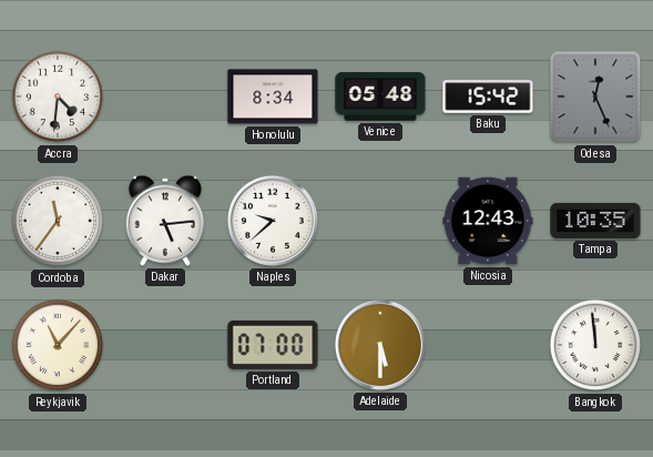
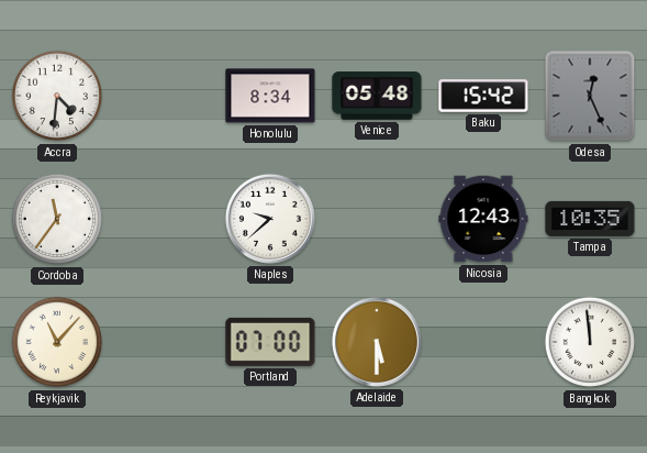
Dakar: 5:14 -> none (164, 221)
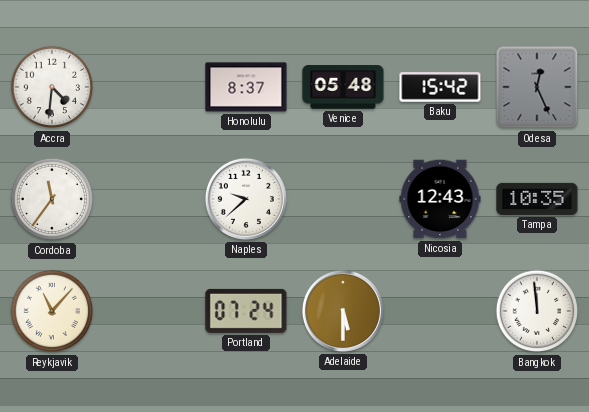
Honolulu: 8:34 -> 8:37 (246, 87)
Portland: 07:00 -> 07:24 (246, 311)
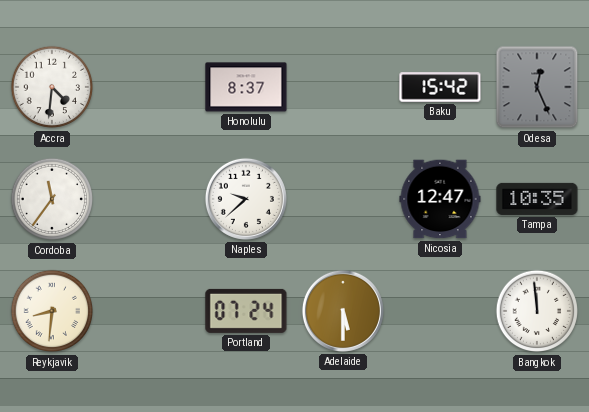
Venice: 05:48 -> none (343, 87)
Nicosia: 12:43 -> 12:47 (440, 199)
Reykjavik: 11:07 -> 8:31 (52, 311)
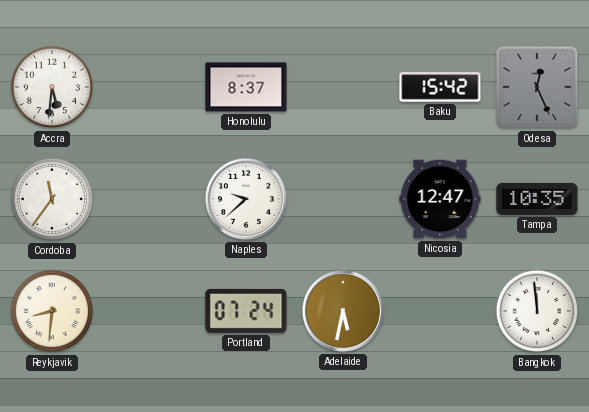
Accra: 4:31 -> 5:31 (52, 87)
Adelaide: 5:30 -> 5:32 (343, 311)
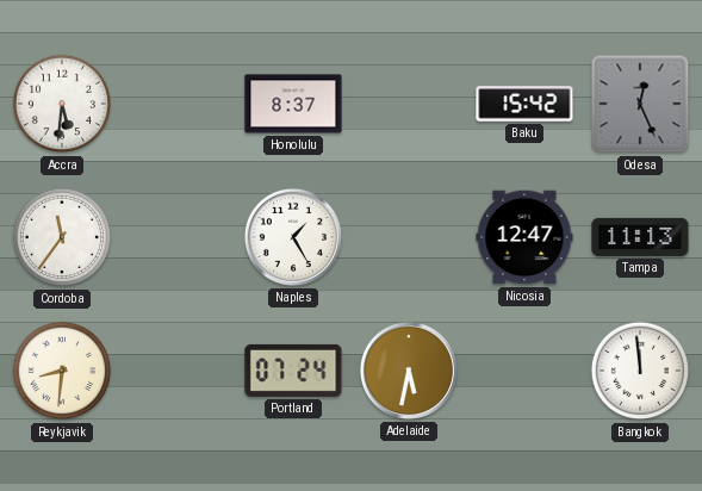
Naples: 9:38 -> 1:25 (293, 237)
Tampa: 10:35 -> 11:13 (640, 237)
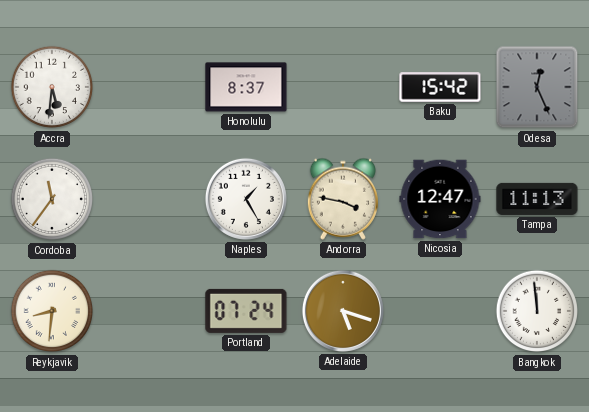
Andorra: none -> 3:47 (342, 199)
Adelaide: 5:32 -> 5:18 (343, 311)
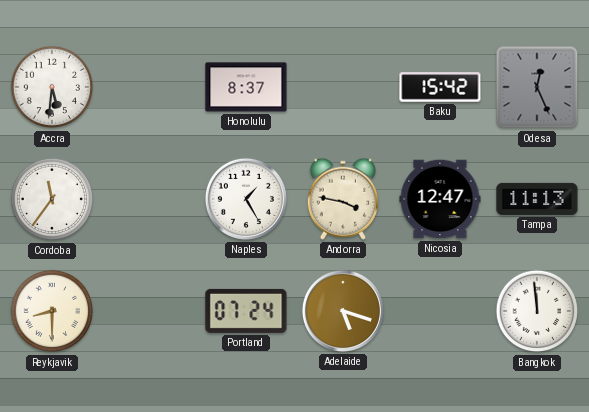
Reykjavik: 8:31 -> 8:30 (52, 311)
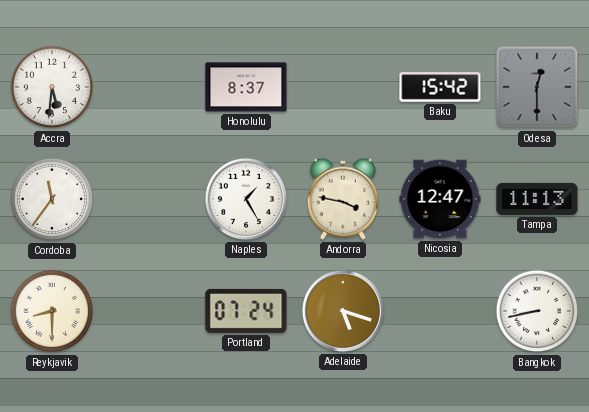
Odesa: 12:26 -> 12:30 (537, 87)
Bangkok: 11:59 -> 8:43 (537, 311)
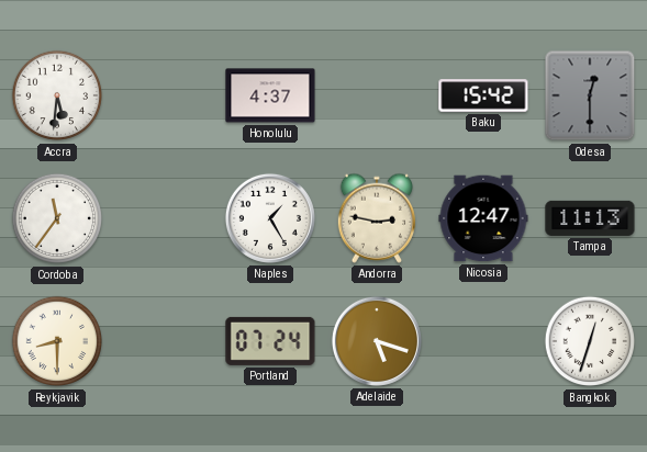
Honolulu: 8:37 -> 4:37 (270, 95)
Andorra: 3:47 -> 2:47 (376, 218)
Bangkok: 8:43 -> 12:33 (590, 341)
